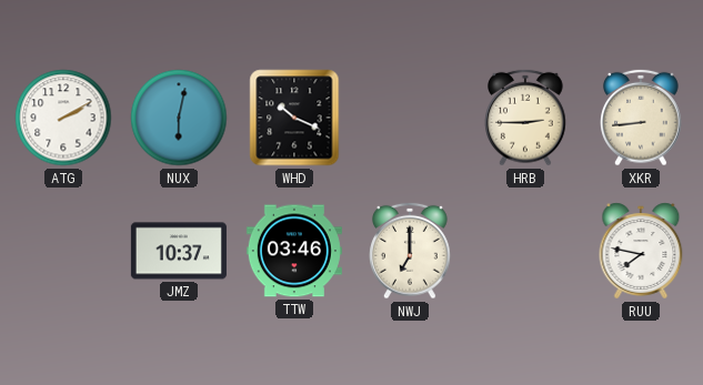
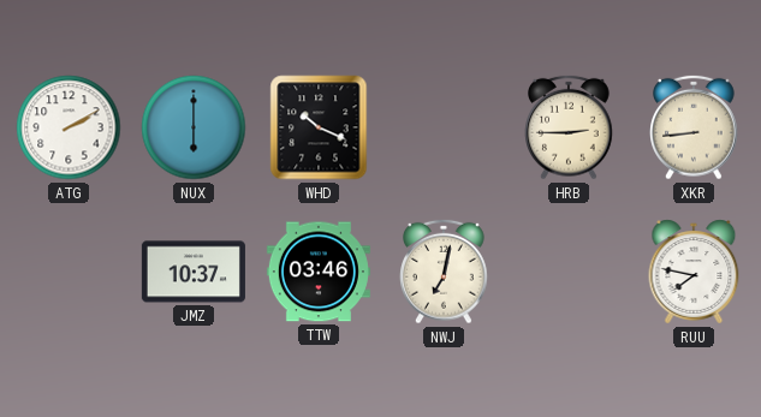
NUX: 6:02 -> 6:00 (194, 127)
NWJ: 7:00 -> 7:02 (444, 272)
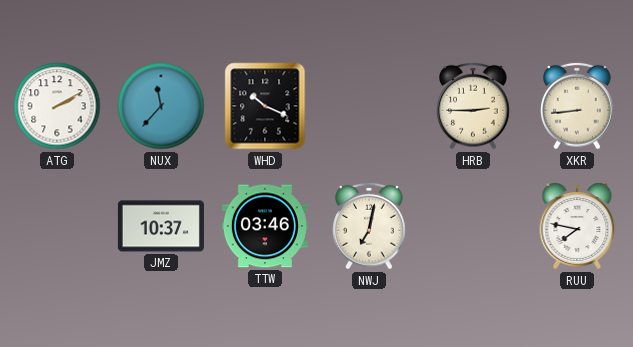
NUX: 6:00 -> 11:37 (161, 106)
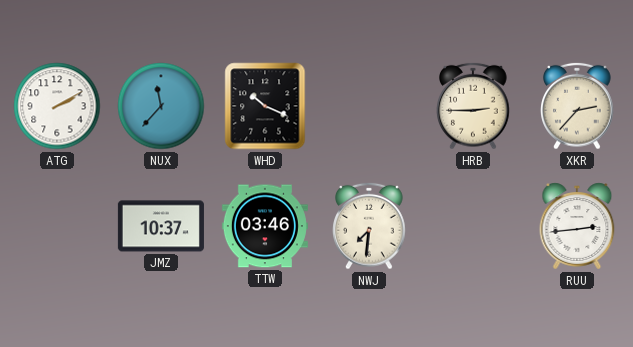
XKR: 8:44 -> 2:37 (577, 106)
NWJ: 7:02 -> 7:31 (369, 226)
RUU: 7:47 -> 2:44 (577, 226)
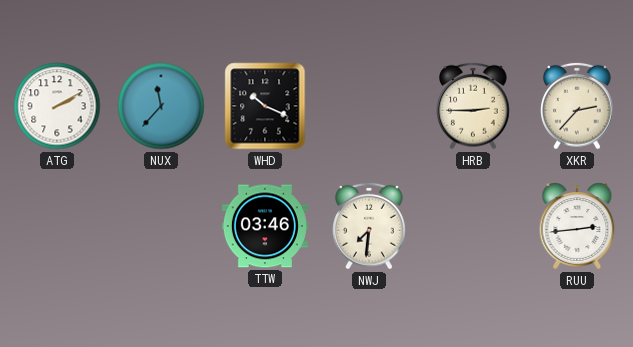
JMZ: 10:37 -> none (161, 226)
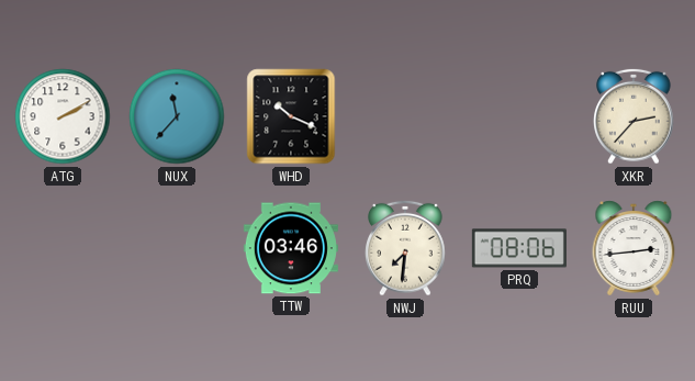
HRB: 2:45 -> none (473, 106)
PRQ: none -> 08:06 (519, 248)
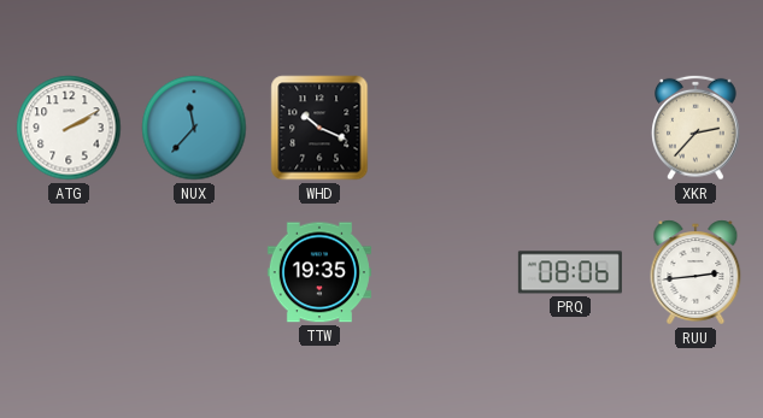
TTW: 03:46 -> 19:35 (319, 272)
NWJ: 7:31 -> none (405, 248)
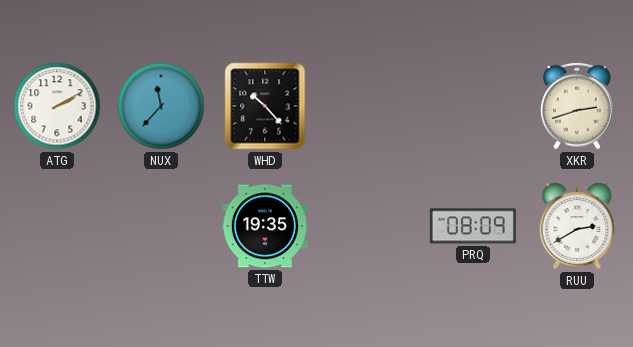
WHD: 10:19 -> 10:23 (265, 106)
XKR: 2:37 -> 2:42 (577, 106)
PRQ: 08:06 -> 08:09 (473, 226)
RUU: 2:44 -> 2:40 (577, 226)
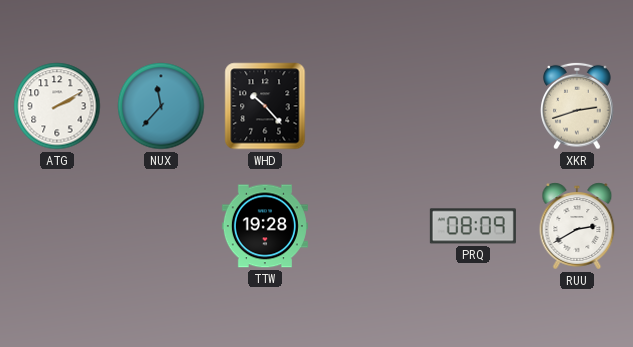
TTW: 19:35 -> 19:28 (265, 226)
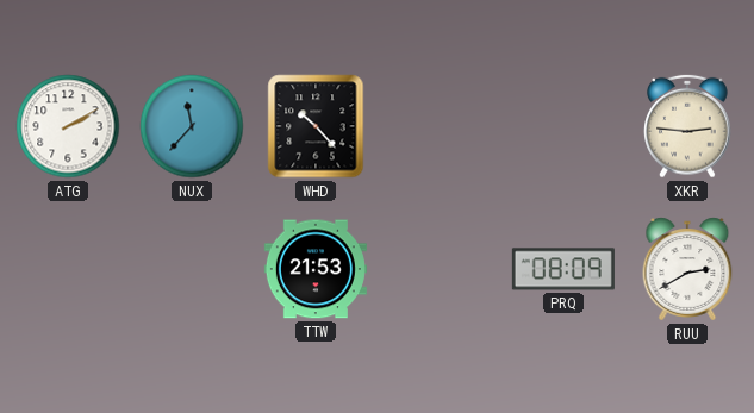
XKR: 2:42 -> 2:46 (687, 126)
TTW: 19:28 -> 21:53 (316, 269)
